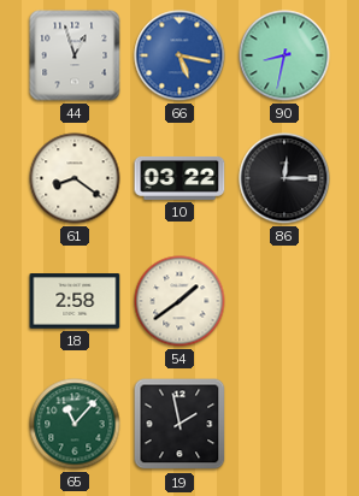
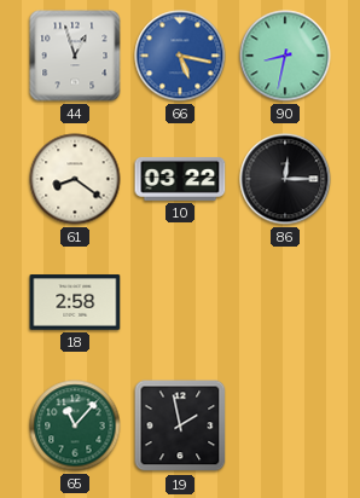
54: 1:39 -> none (179, 301)
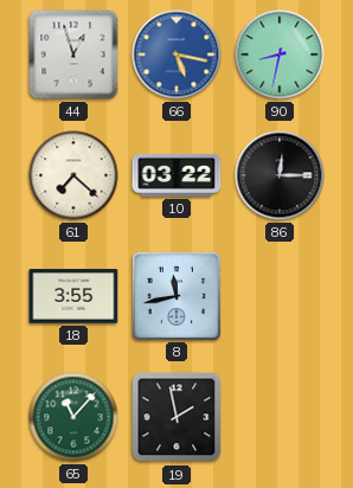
61: 8:21 -> 7:22 (73, 175)
18: 2:58 -> 3:55 (73, 296)
8: none -> 11:43 (175, 295)
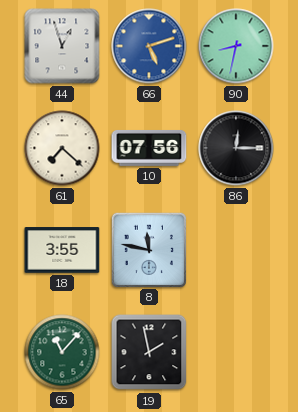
66: 5:17 -> 5:12 (149, 46)
10: 03:22 -> 07:56 (149, 148)
8: 11:43 -> 11:47 (148, 249)
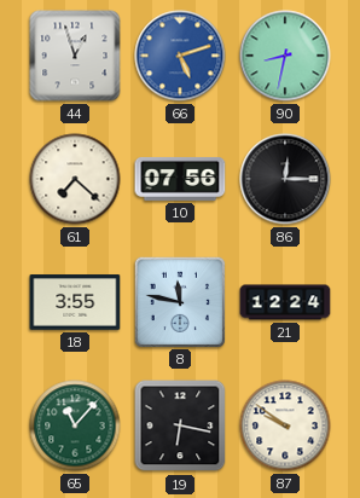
21: none -> 12:24 (285, 302)
19: 1:58 -> 6:17 (180, 425)
87: none -> 9:51 (285, 425)
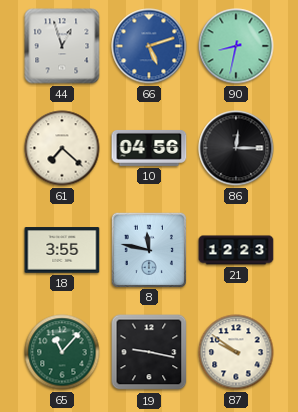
10: 07:56 -> 04:56 (149, 148)
21: 12:24 -> 12:23 (236, 250)
19: 6:17 -> 9:17 (149, 352)
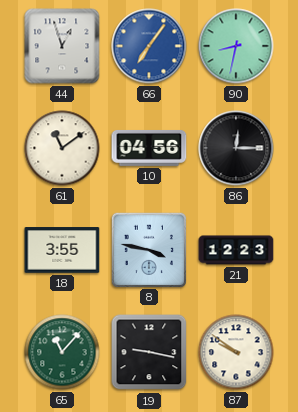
66: 5:12 -> 7:06 (149, 46)
61: 7:22 -> 11:09 (62, 148)
8: 11:47 -> 3:47 (148, 249)
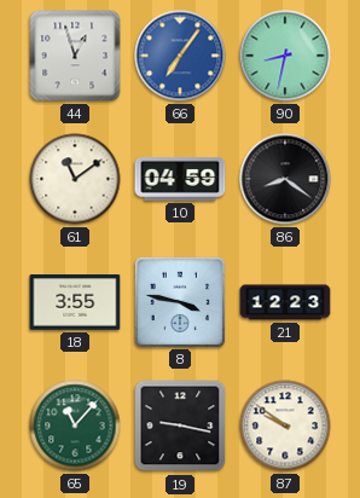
10: 04:56 -> 04:59 (180, 179)
86: 12:15 -> 8:21 (285, 179)
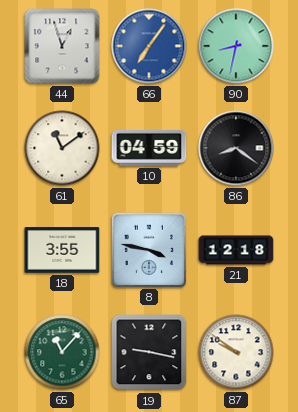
21: 12:23 -> 12:18 (236, 250)
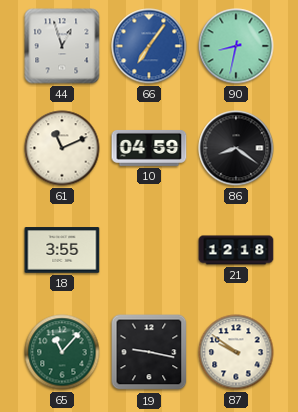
61: 11:09 -> 11:11 (62, 148)
8: 3:47 -> none (148, 249)
